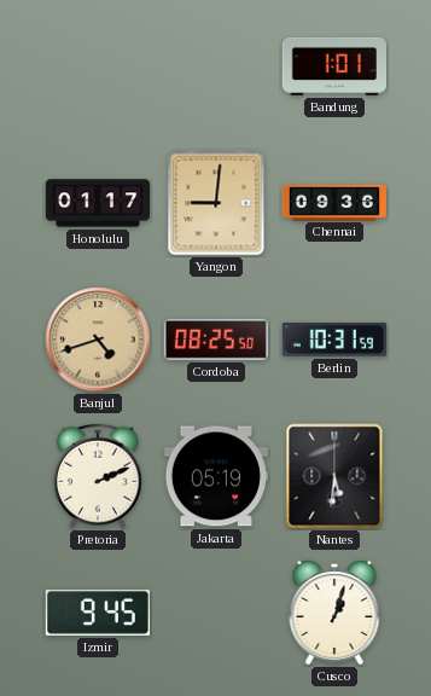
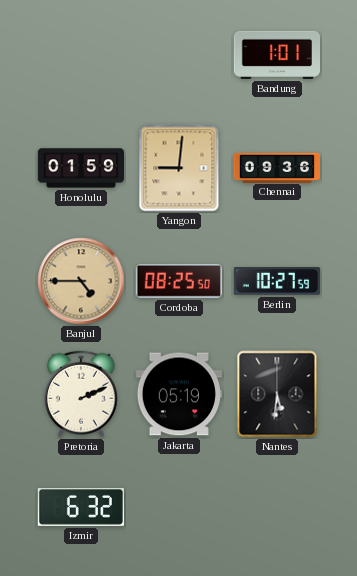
Honolulu: 01:17 -> 01:59 (80, 168)
Banjul: 4:42 -> 4:45 (81, 281)
Berlin: 10:31 -> 10:27 (277, 282)
Izmir: 9:45 -> 6:32 (81, 508)
Cusco: 1:03 -> none (334, 613)
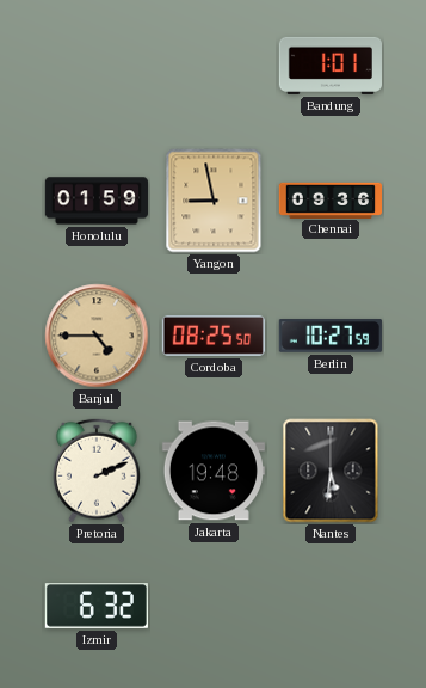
Yangon: 9:01 -> 8:58 (214, 201)
Jakarta: 05:19 -> 19:48 (214, 471)
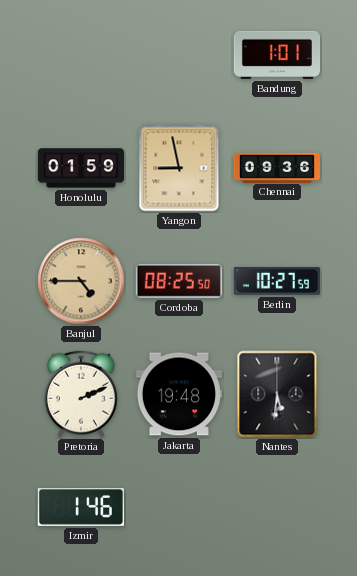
Izmir: 6:32 -> 1:46 (81, 508)
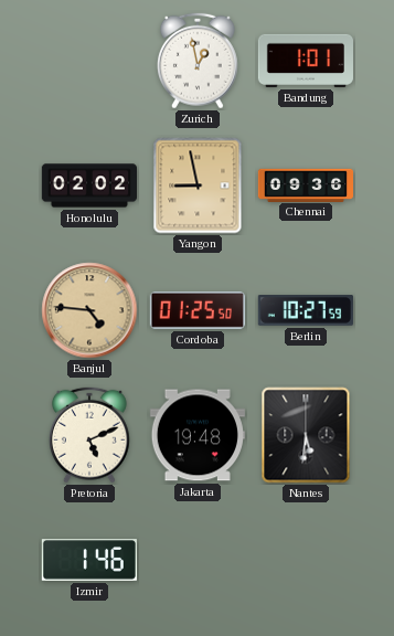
Zurich: none -> 12:58 (198, 61)
Honolulu: 01:59 -> 02:02 (88, 185)
Banjul: 4:45 -> 4:46 (89, 310)
Cordoba: 08:25 -> 01:25 (198, 310)
Pretoria: 2:11 -> 5:11 (89, 435)
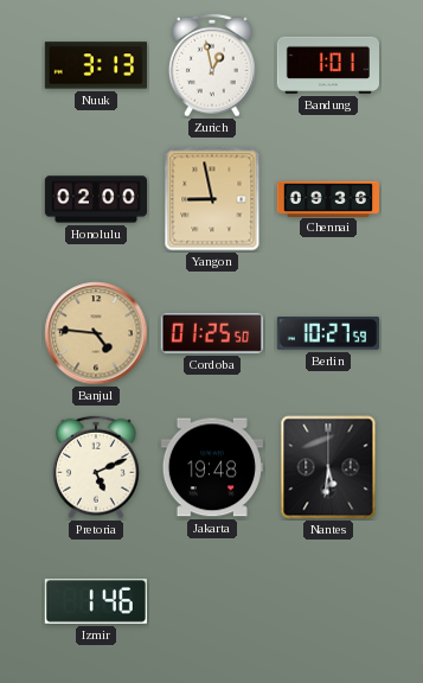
Nuuk: none -> 3:13 (96, 65)
Honolulu: 02:02 -> 02:00 (95, 199)
